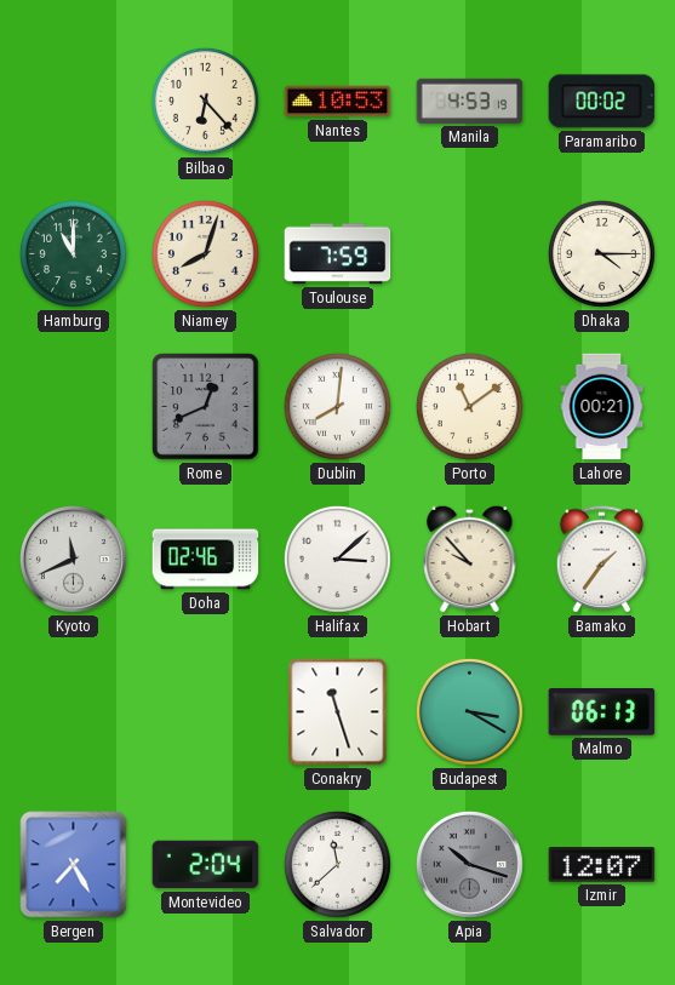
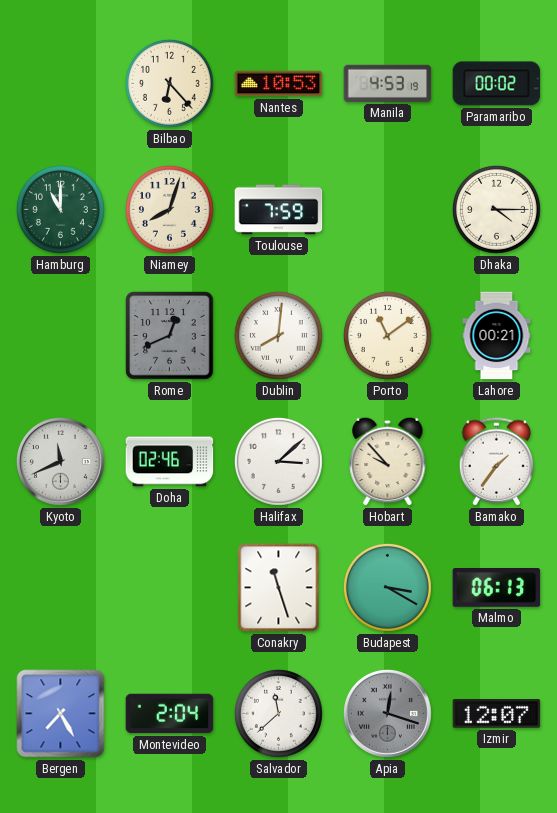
Apia: 10:18 -> 12:18 (388, 714)
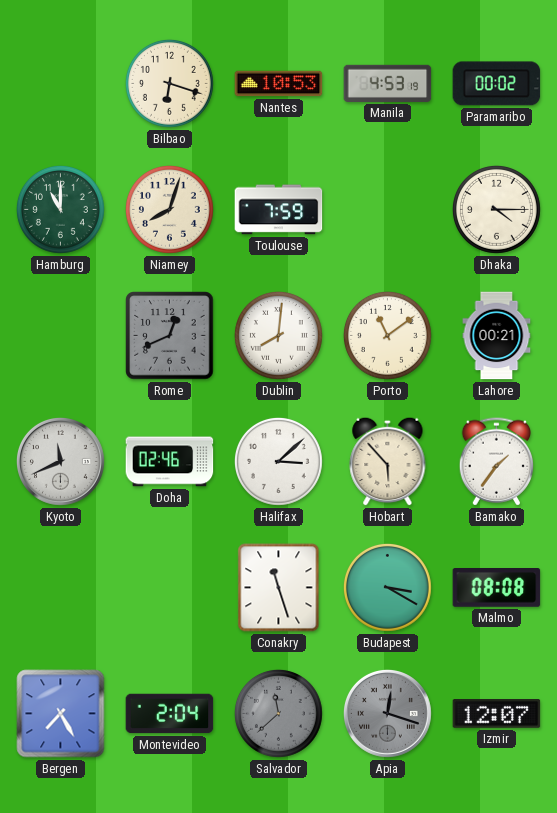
Bilbao: 6:23 -> 6:18 (169, 83)
Hobart: 9:53 -> 5:53 (388, 461)
Malmo: 06:13 -> 08:08 (497, 588)
Salvador dial: white -> grey (278, 713)
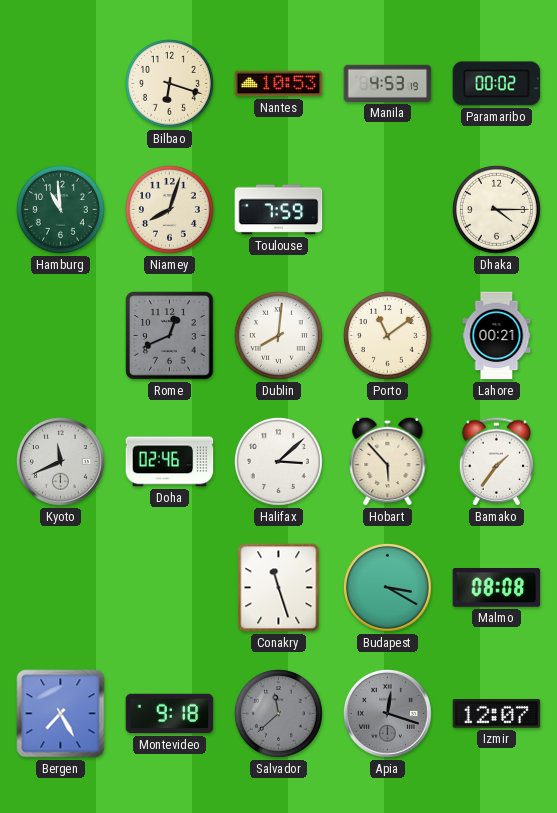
Hamburg: 11:00 -> 10:59 (60, 209)
Montevideo: 2:04 -> 9:18 (170, 714)
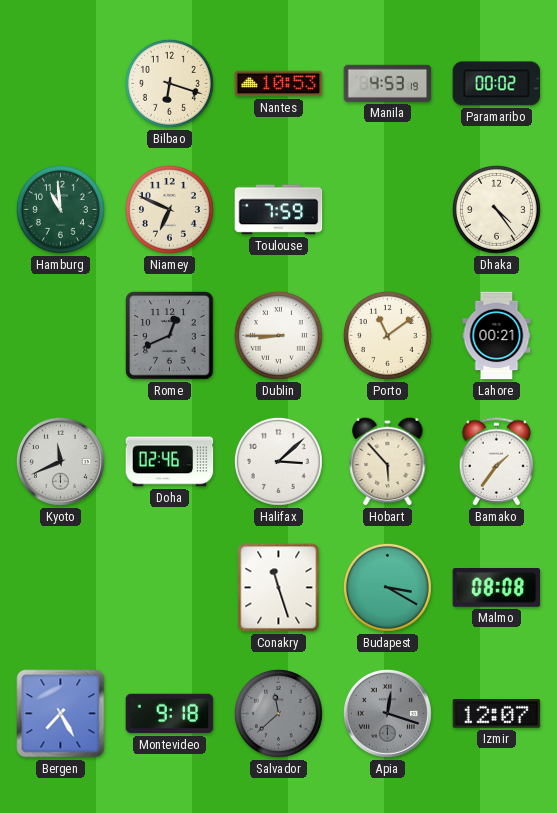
Niamey: 8:03 -> 6:49 (169, 209)
Dhaka: 4:15 -> 4:24 (496, 209)
Dublin: 8:01 -> 8:45 (278, 335)
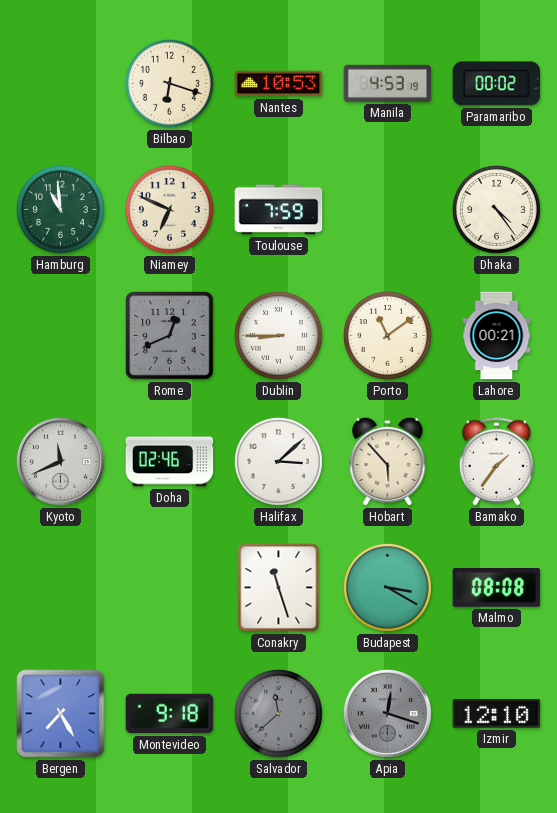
Izmir: 12:07 -> 12:10 (497, 714)
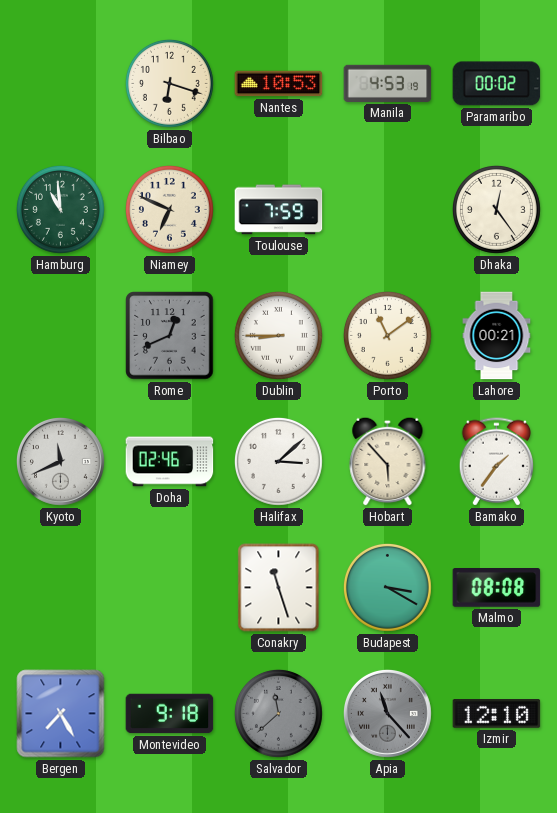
Dhaka: 4:24 -> 12:24 (496, 209)
Apia: 12:18 -> 11:23 (388, 714)
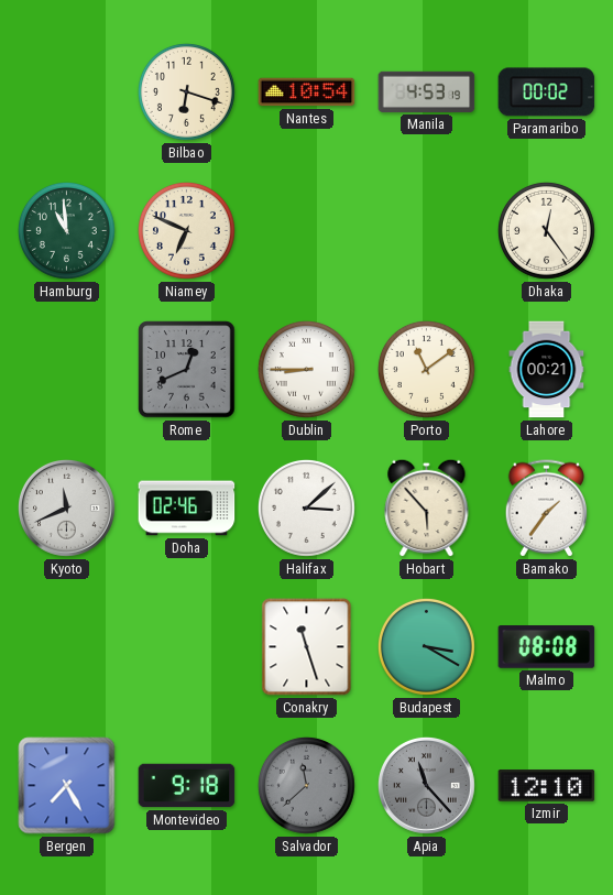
Nantes: 10:53 -> 10:54 (307, 92)
Toulouse: 7:59 -> none (279, 210)
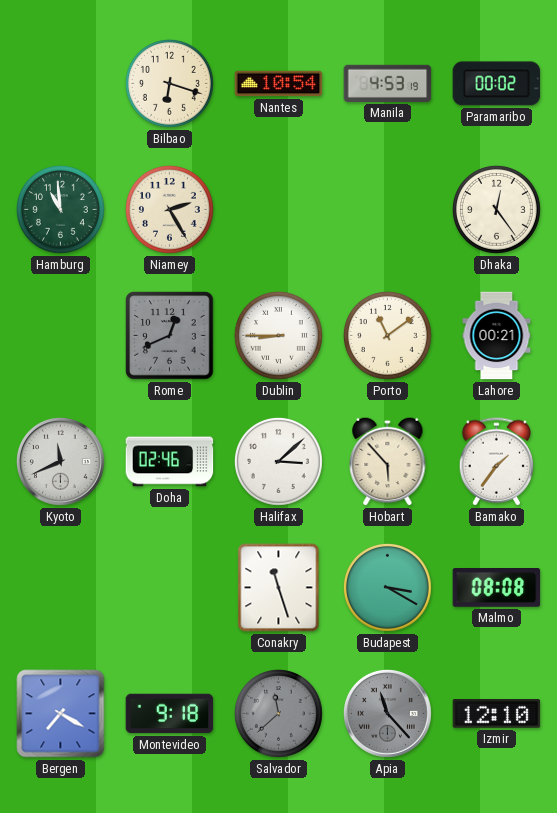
Niamey: 6:49 -> 2:25 (169, 209)
Bergen: 7:25 -> 7:20 (61, 714)
